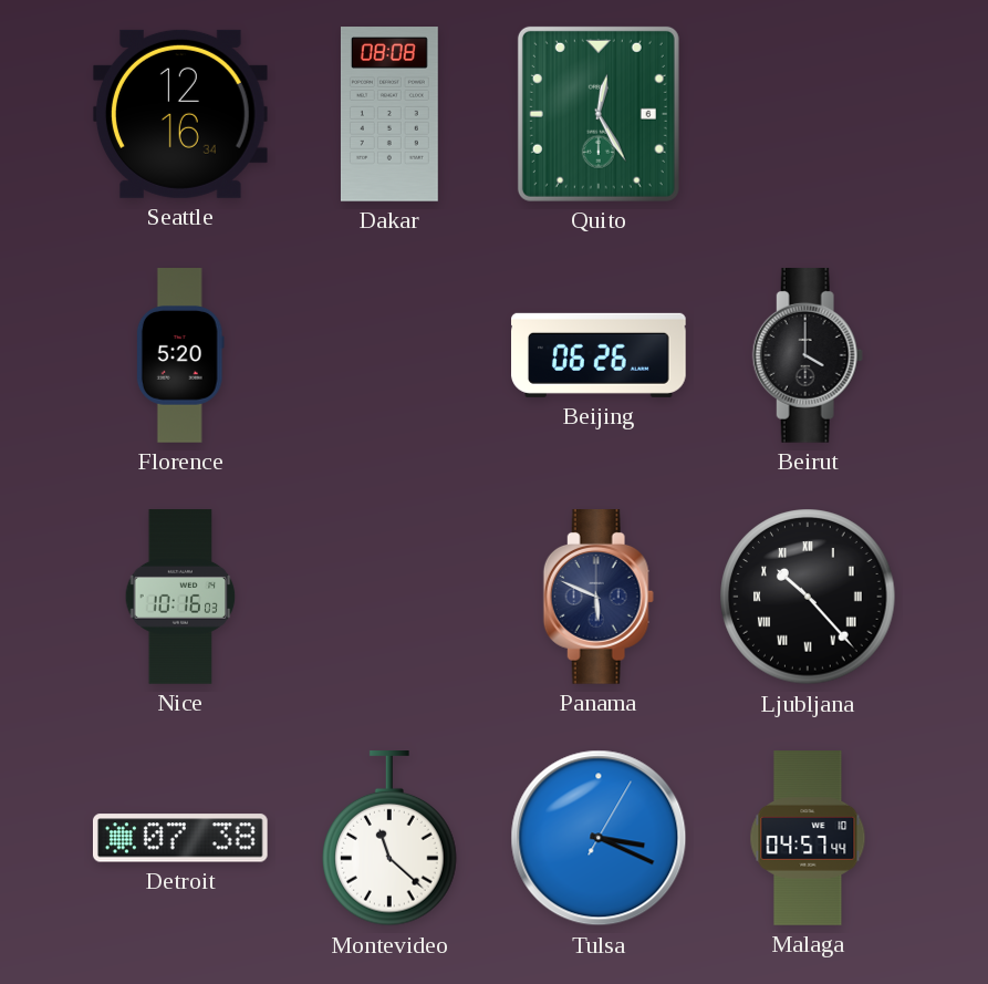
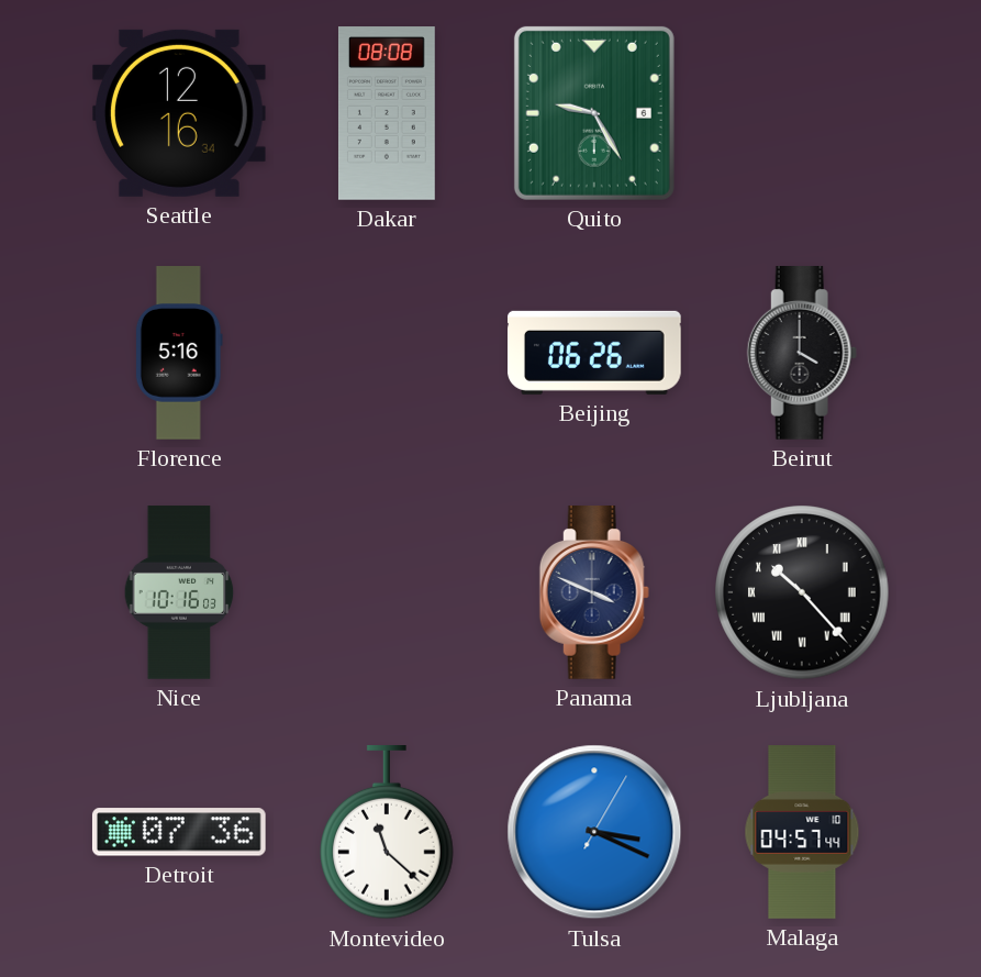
Quito: 12:25 -> 9:25 (594, 113)
Florence: 5:20 -> 5:16 (179, 353)
Panama: 5:49 -> 3:49 (594, 593)
Detroit: 07:38 -> 07:36 (179, 832)
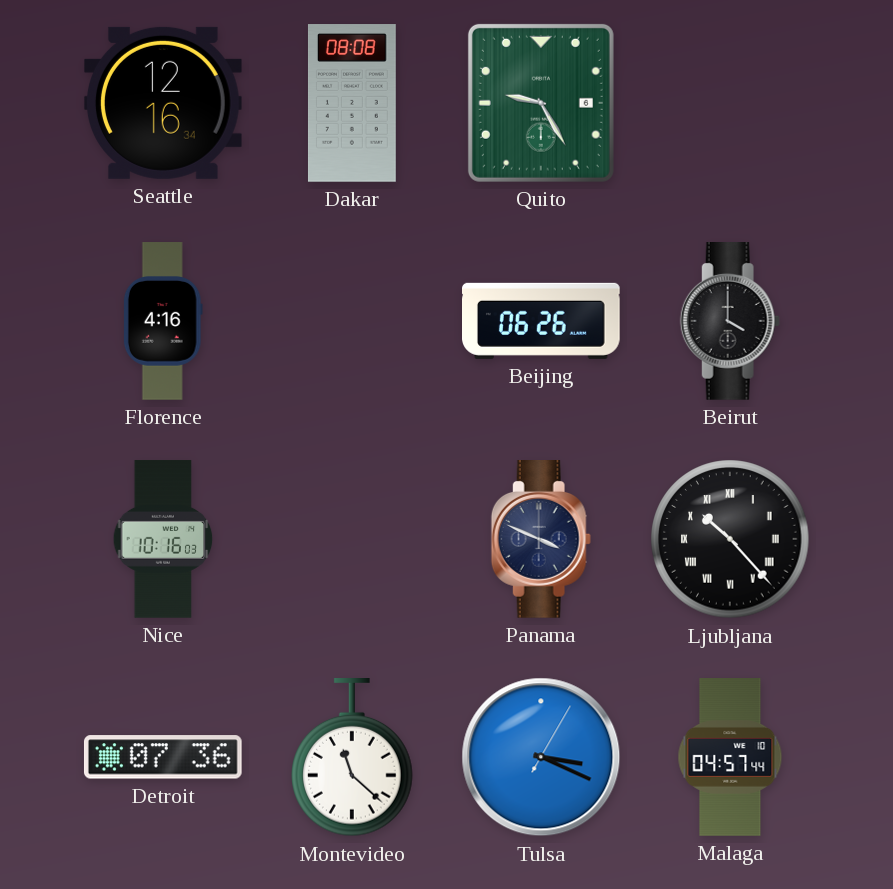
Florence: 5:16 -> 4:16 (163, 321)
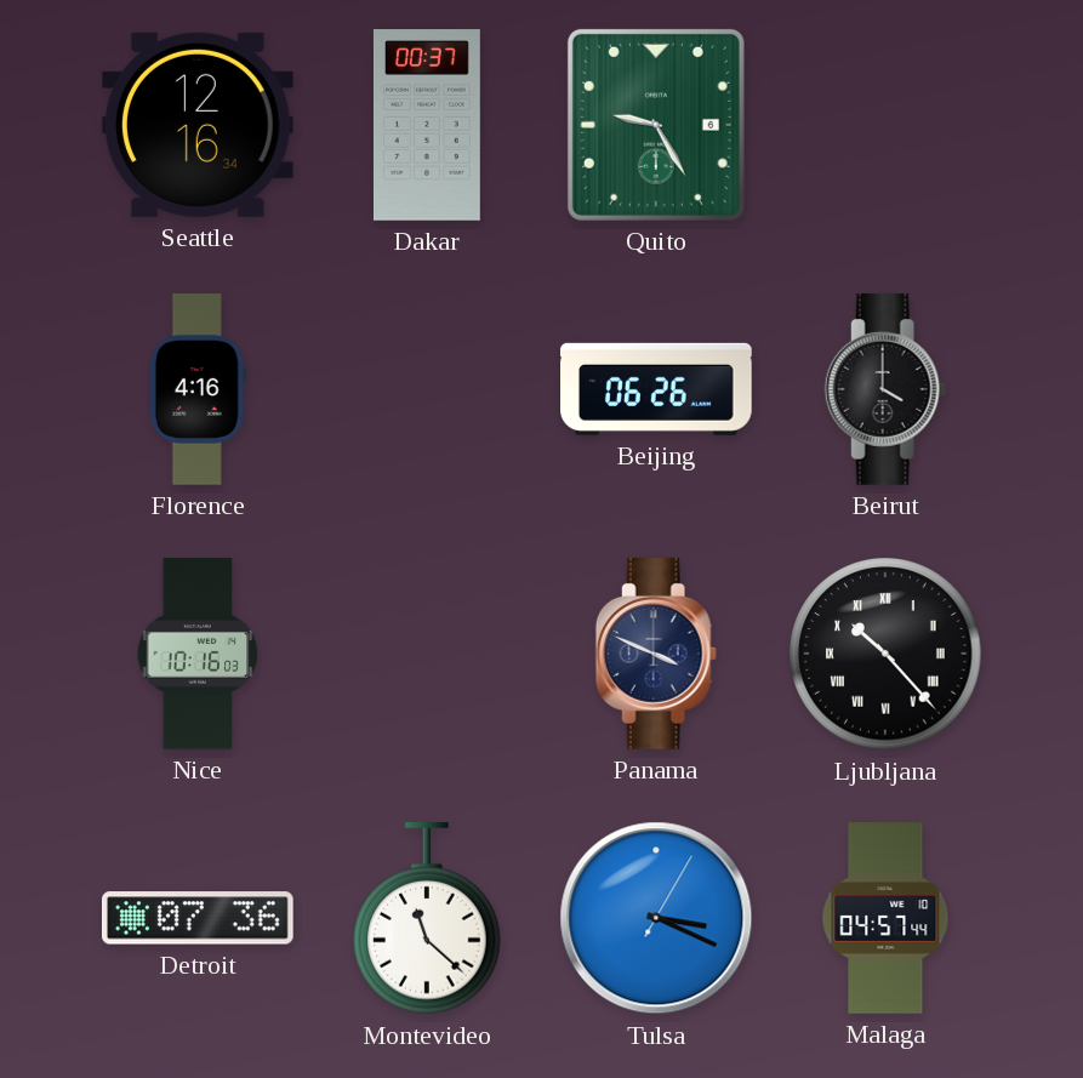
Dakar: 08:08 -> 00:37 (427, 125)
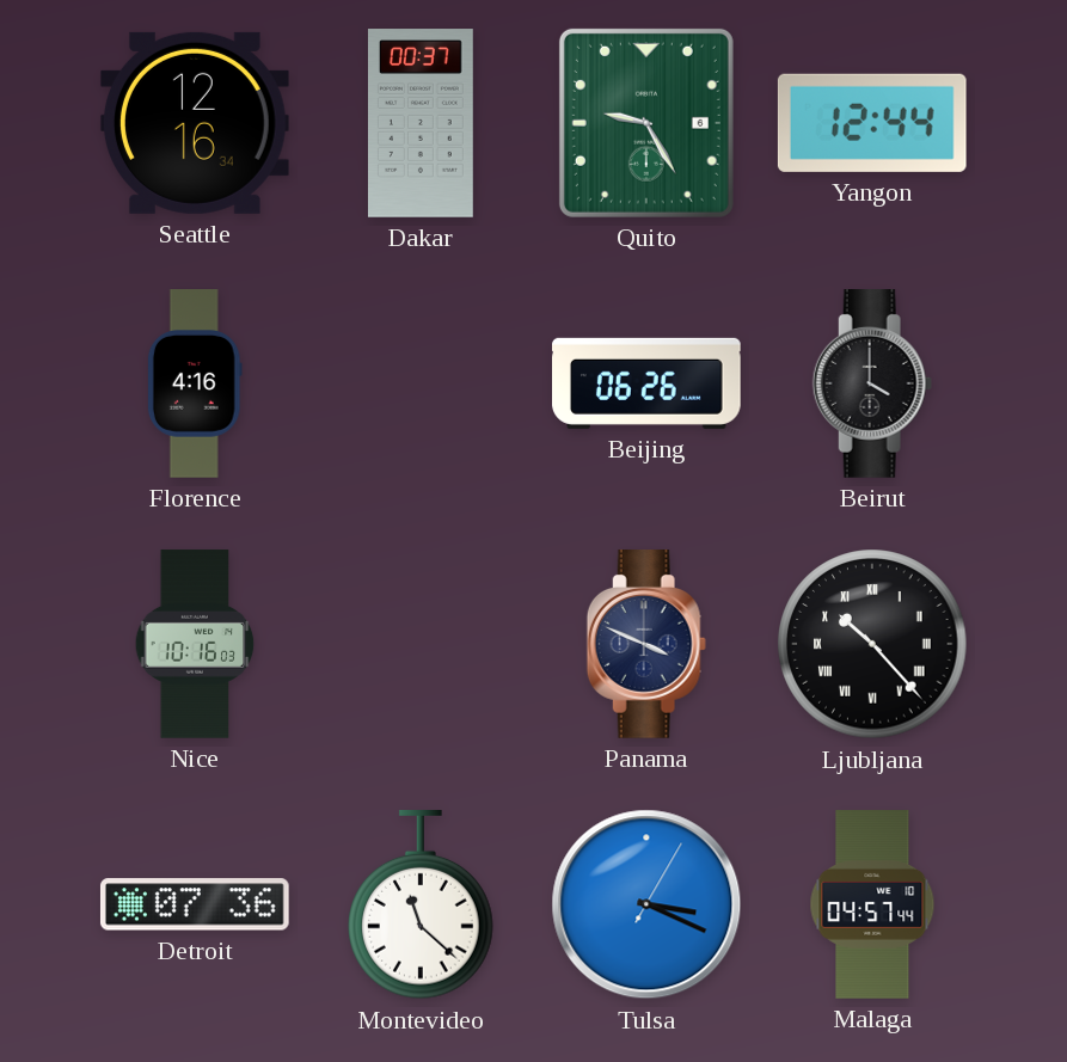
Yangon: none -> 12:44 (872, 123)
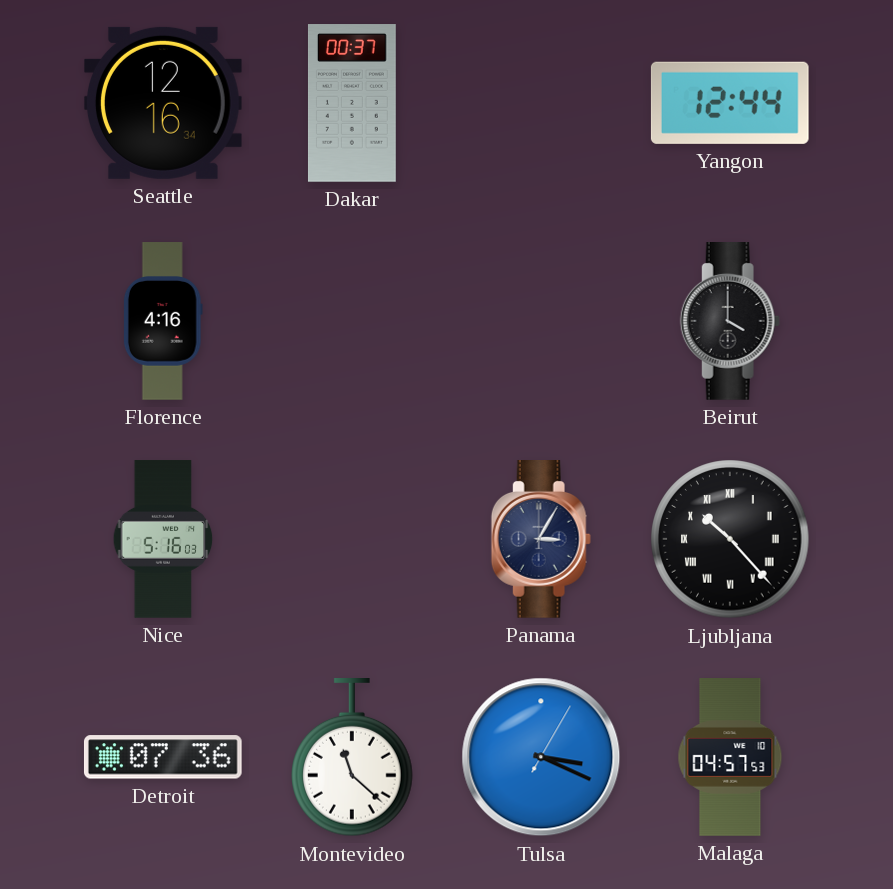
Quito: 9:25 -> none (646, 123)
Beijing: 06:26 -> none (648, 383)
Nice: 10:16 -> 5:16 (163, 539)
Panama: 3:49 -> 3:05 (541, 540)
Malaga: 04:57:44 -> 04:57:53 (730, 757)
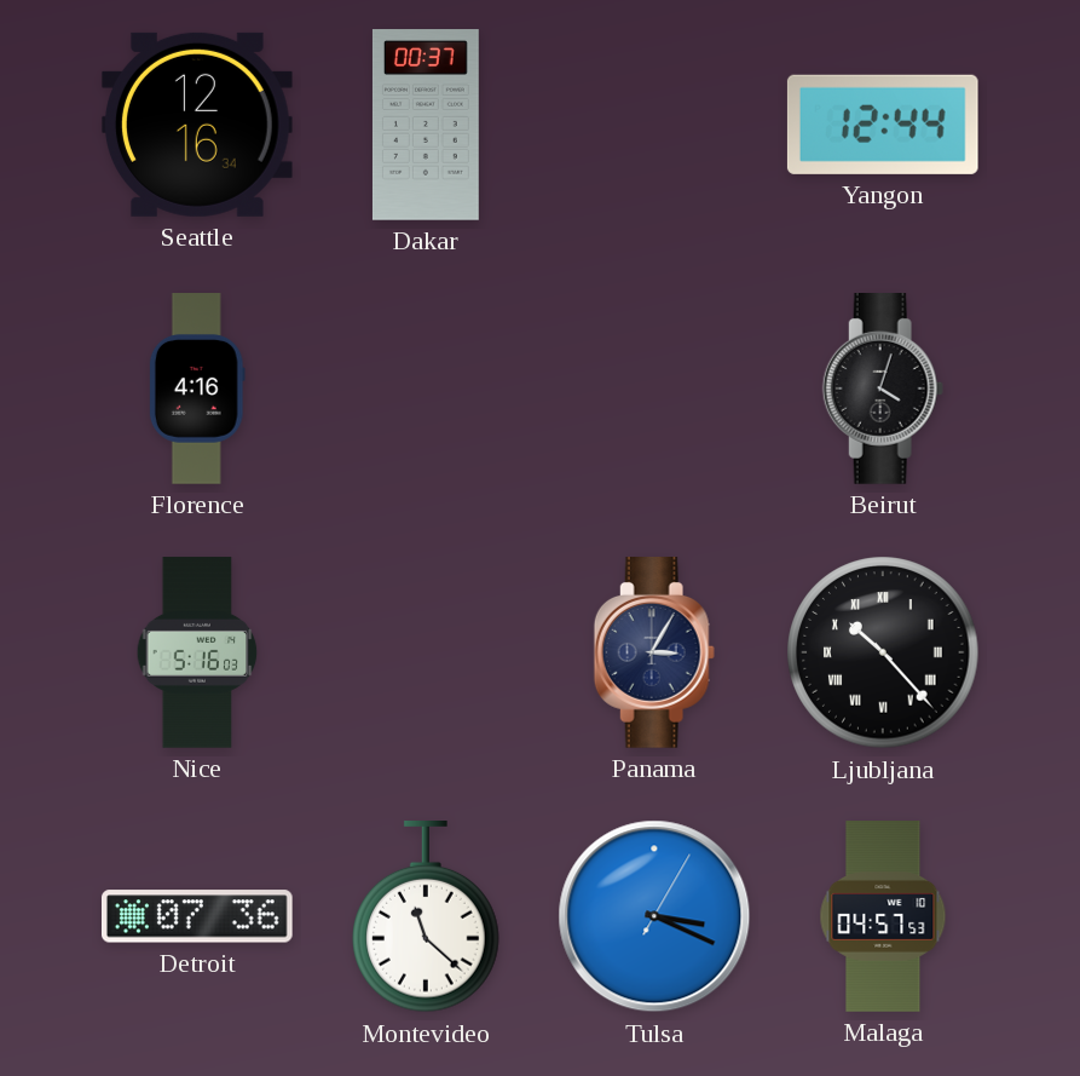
Beirut: 4:00 -> 4:03 (883, 390)
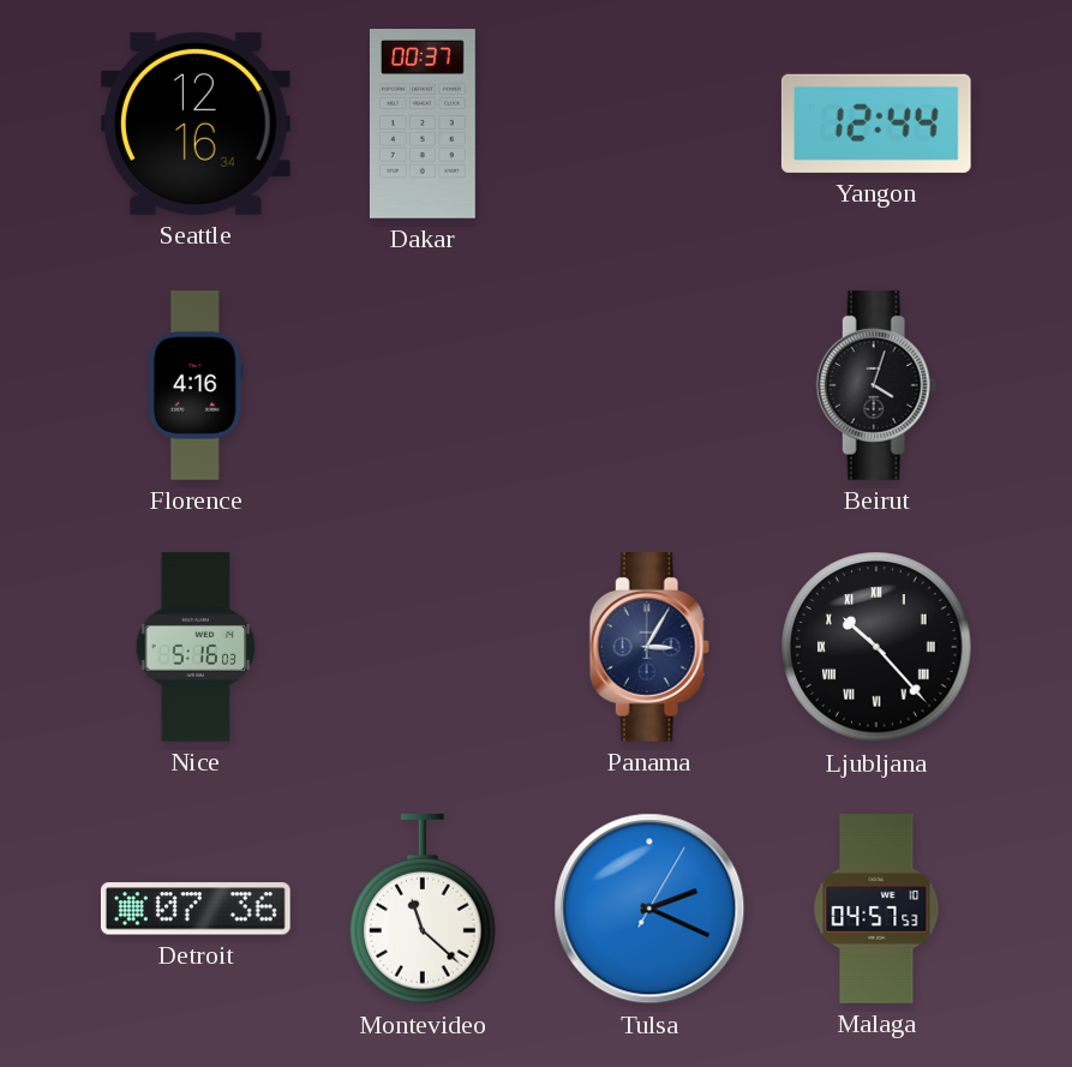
Tulsa: 3:19 -> 2:19 (649, 909)
